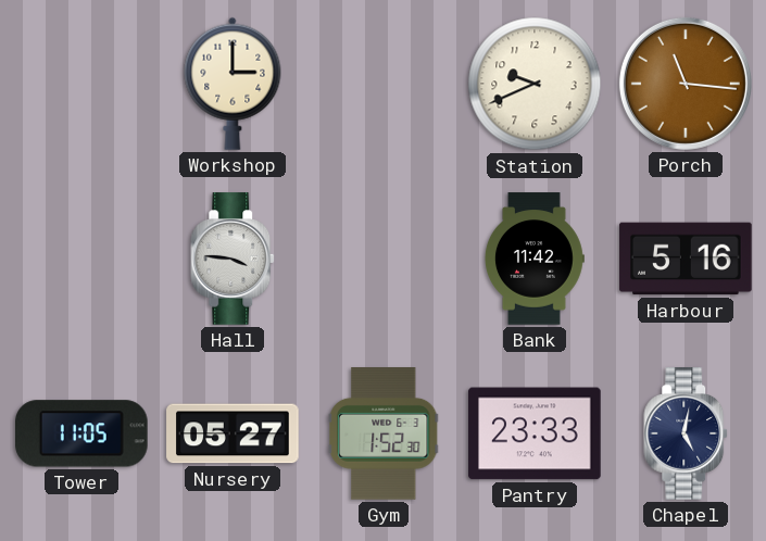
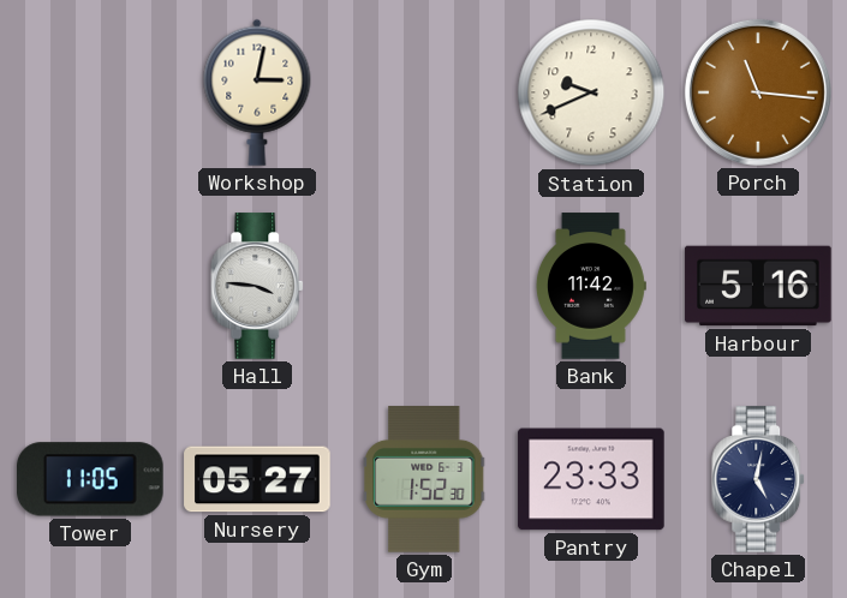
Workshop: 3:00 -> 3:02 (257, 92)
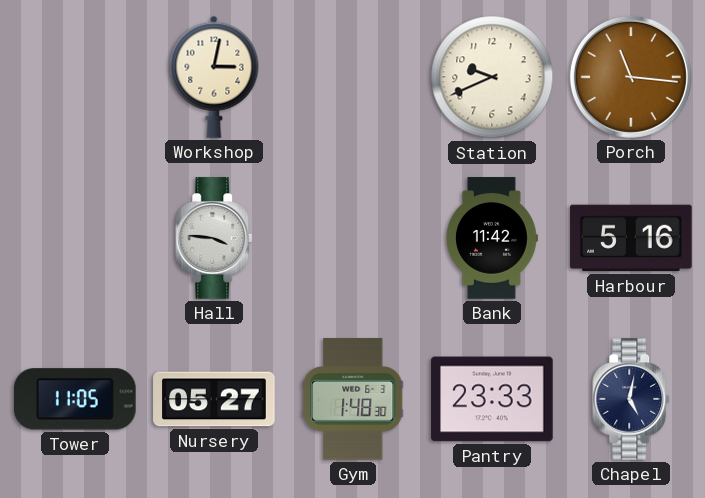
Gym: 1:52 -> 1:48 (353, 399)
